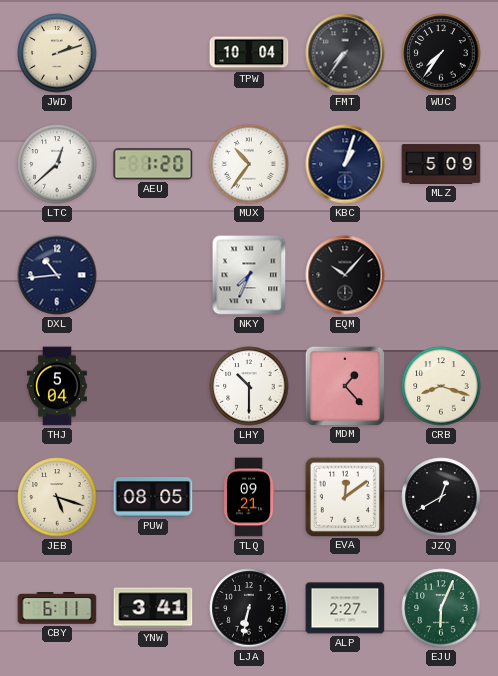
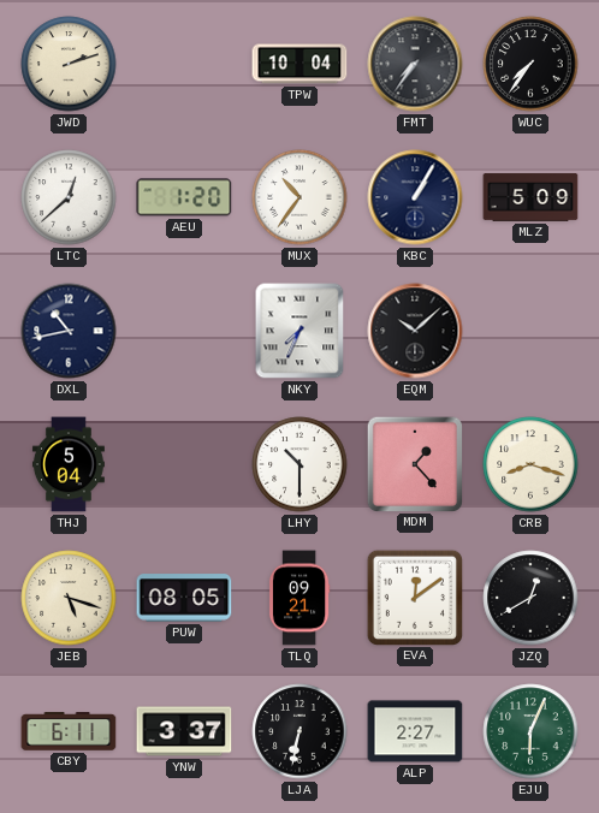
KBC: 1:03 -> 1:05 (415, 197)
DXL: 10:44 -> 10:43 (69, 331)
EQM: 10:07 -> 10:08 (415, 331)
YNW: 3:41 -> 3:37 (184, 731)
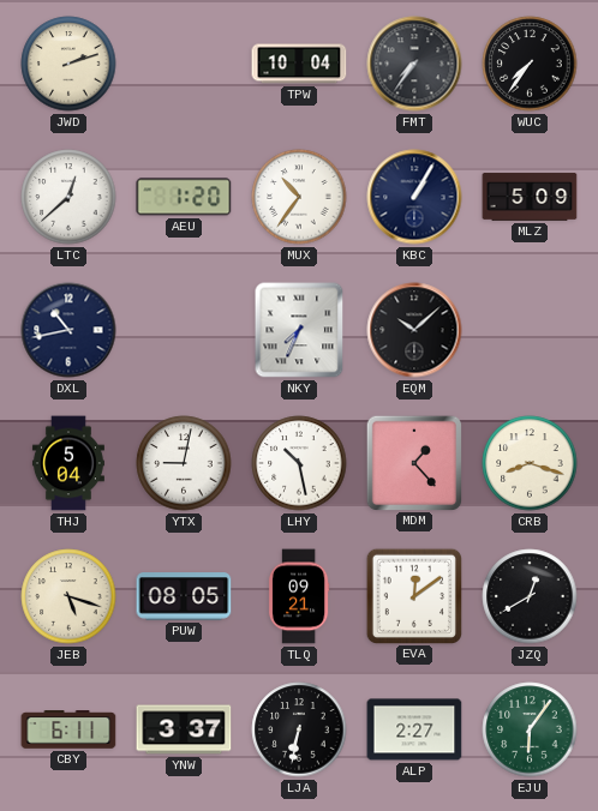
YTX: none -> 9:02 (184, 463)
LHY: 10:30 -> 10:28 (299, 463)
EJU: 6:04 -> 6:06 (530, 729)
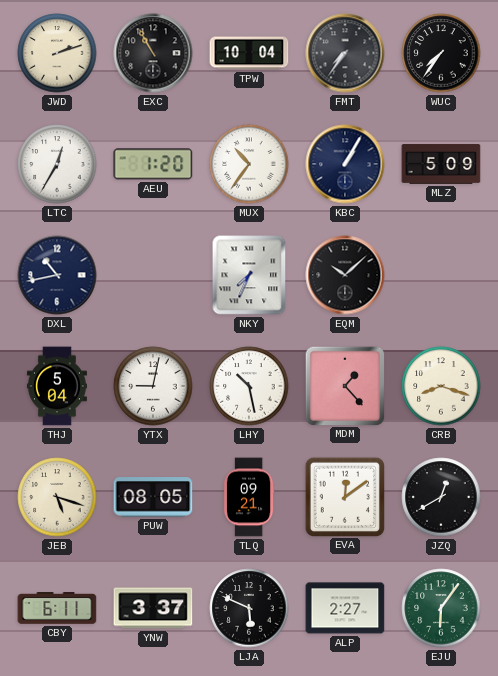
EXC: none -> 10:55 (153, 53)
LTC: 12:38 -> 12:35 (57, 164)
LJA: 6:32 -> 5:49 (249, 608)
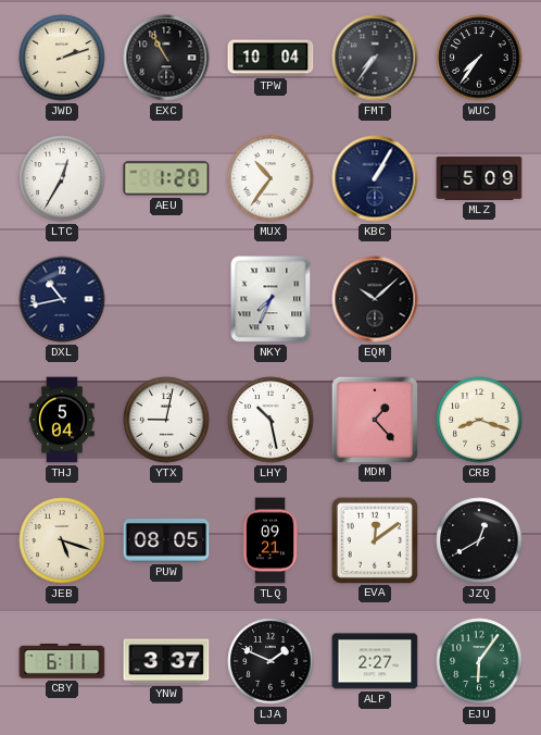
LJA: 5:49 -> 1:49 (270, 661)
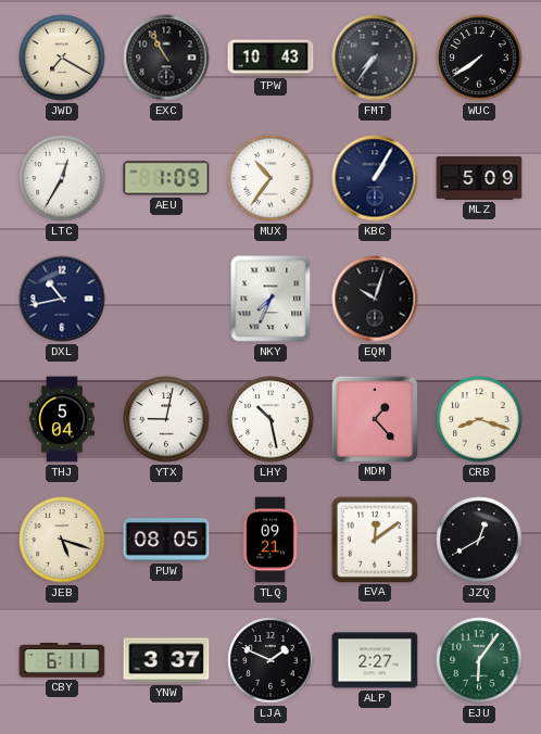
JWD: 2:12 -> 7:20 (62, 58)
TPW: 10:04 -> 10:43 (270, 58)
WUC: 7:36 -> 7:39 (479, 58)
AEU: 1:20 -> 1:09 (166, 178)
EQM: 10:08 -> 10:03 (375, 299)
